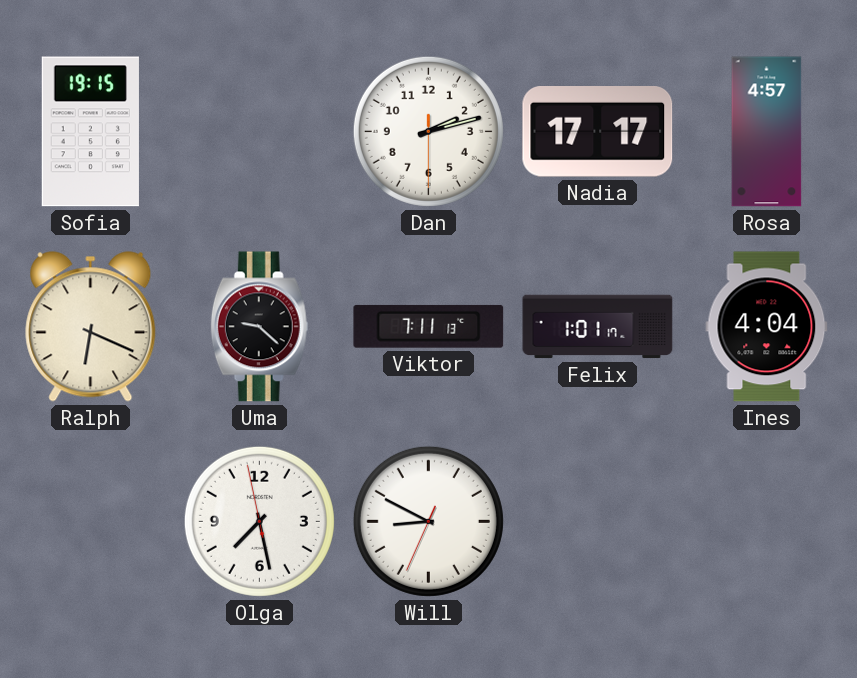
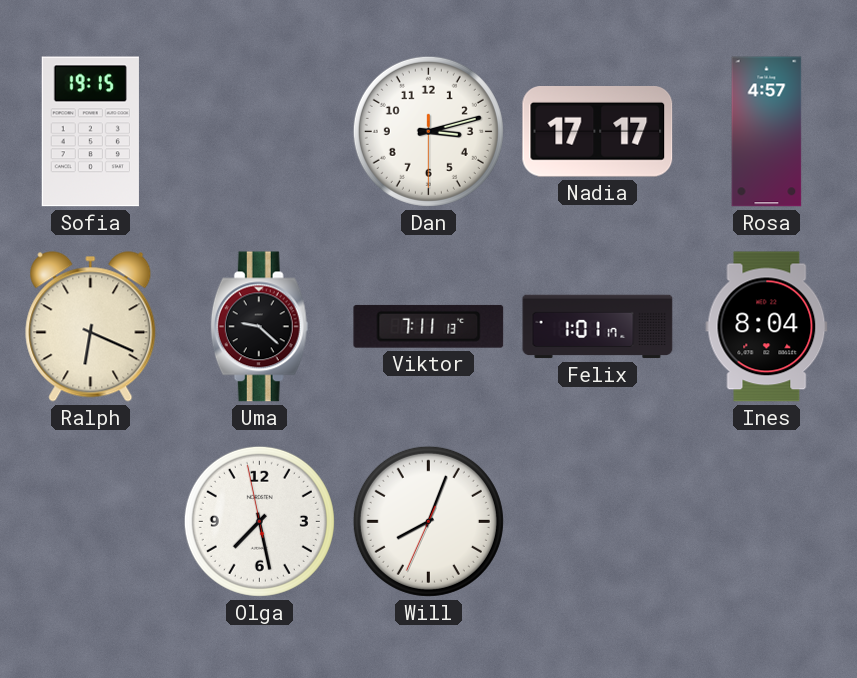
Dan: 2:12 -> 3:12 (428, 131)
Ines: 4:04 -> 8:04 (767, 327)
Will: 8:49 -> 8:03 (428, 521)
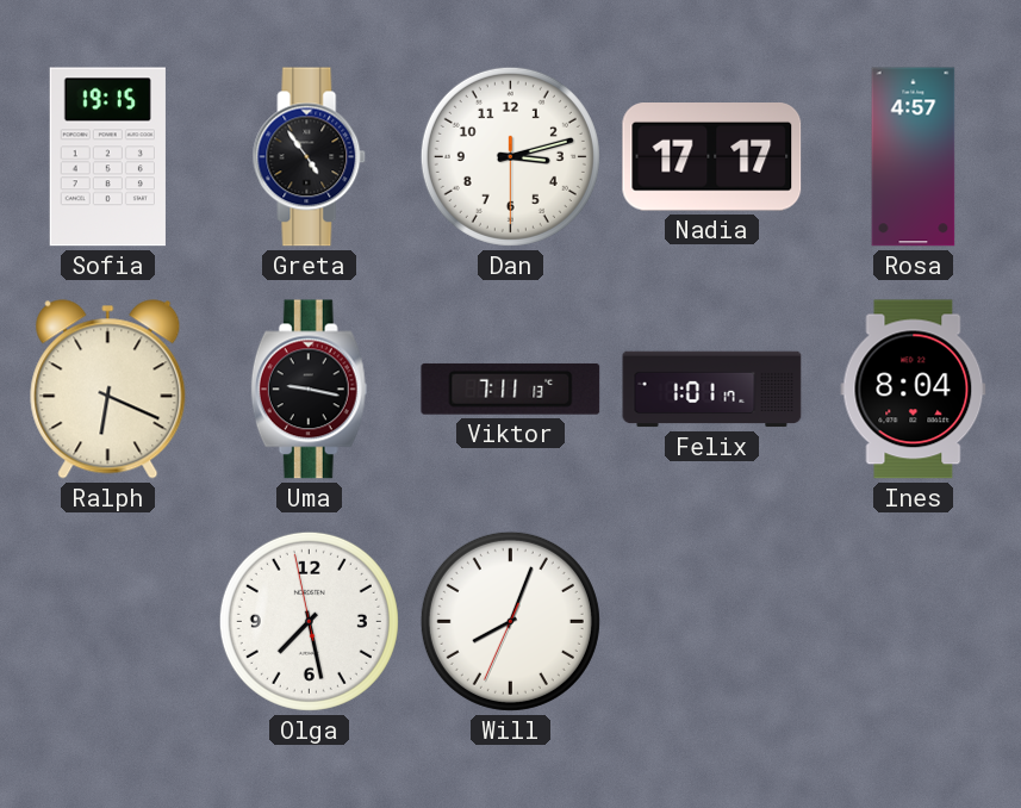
Greta: none -> 4:54 (310, 157)
Uma: 9:22 -> 9:17 (309, 390)
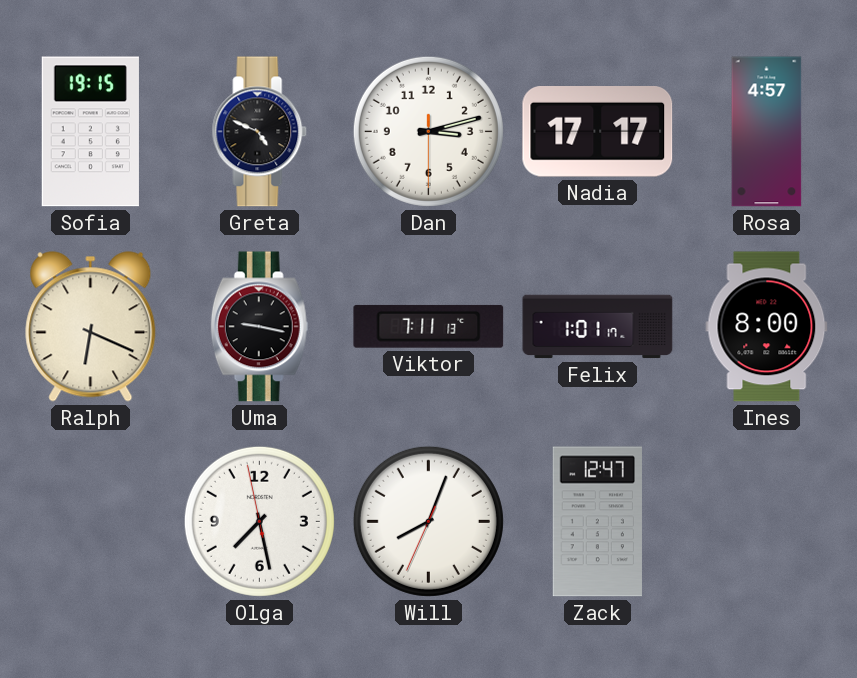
Greta: 4:54 -> 4:49 (260, 132)
Ines: 8:04 -> 8:00 (767, 327)
Zack: none -> 12:47 (597, 522)
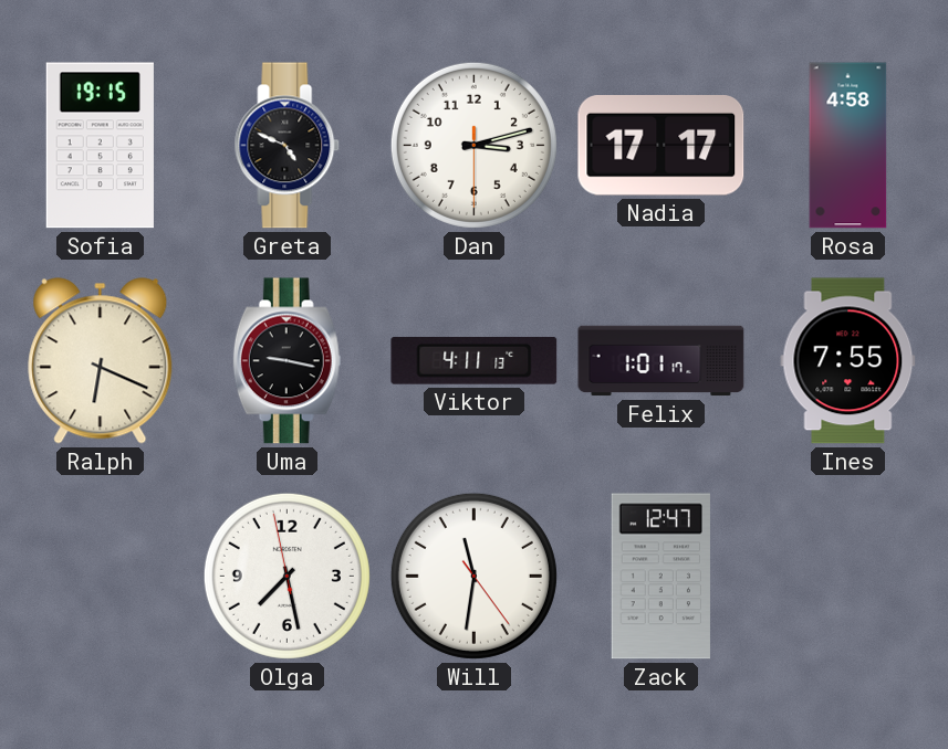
Rosa: 4:57 -> 4:58 (848, 146)
Viktor: 7:11 -> 4:11 (475, 360)
Ines: 8:00 -> 7:55 (848, 361)
Will: 8:03 -> 11:31 (473, 576)
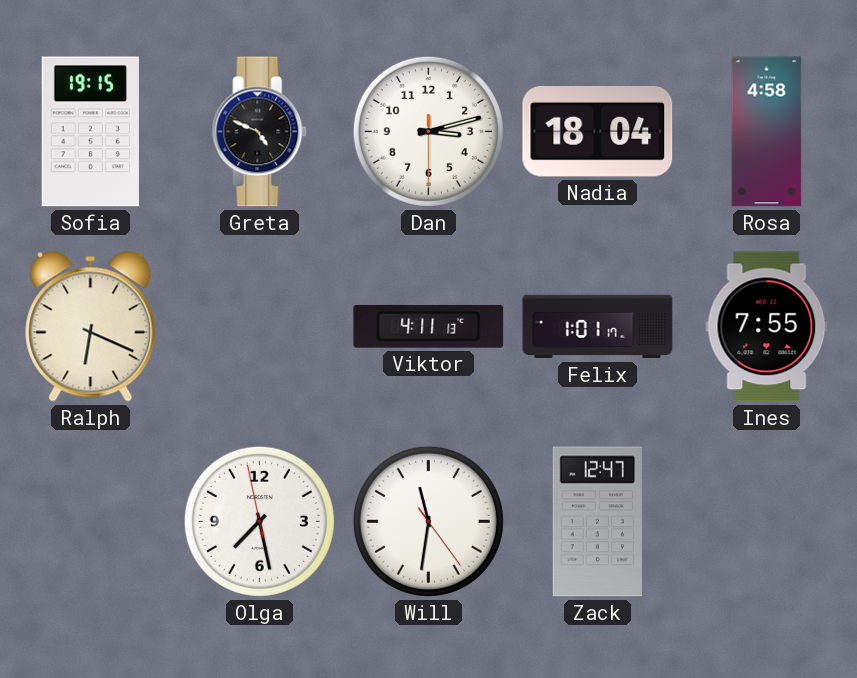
Nadia: 17:17 -> 18:04 (598, 132)
Uma: 9:17 -> none (287, 361)
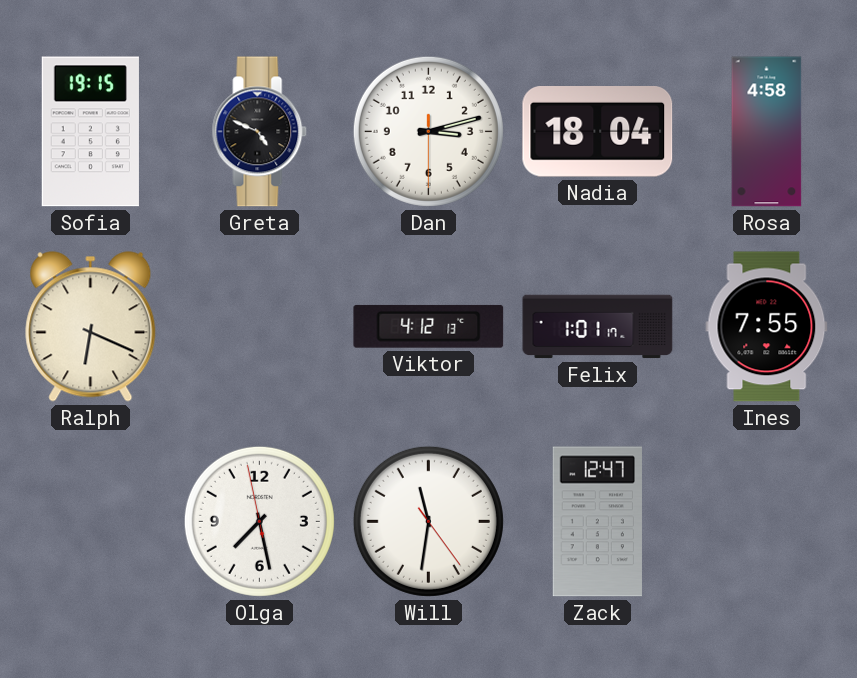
Viktor: 4:11 -> 4:12 (429, 326)
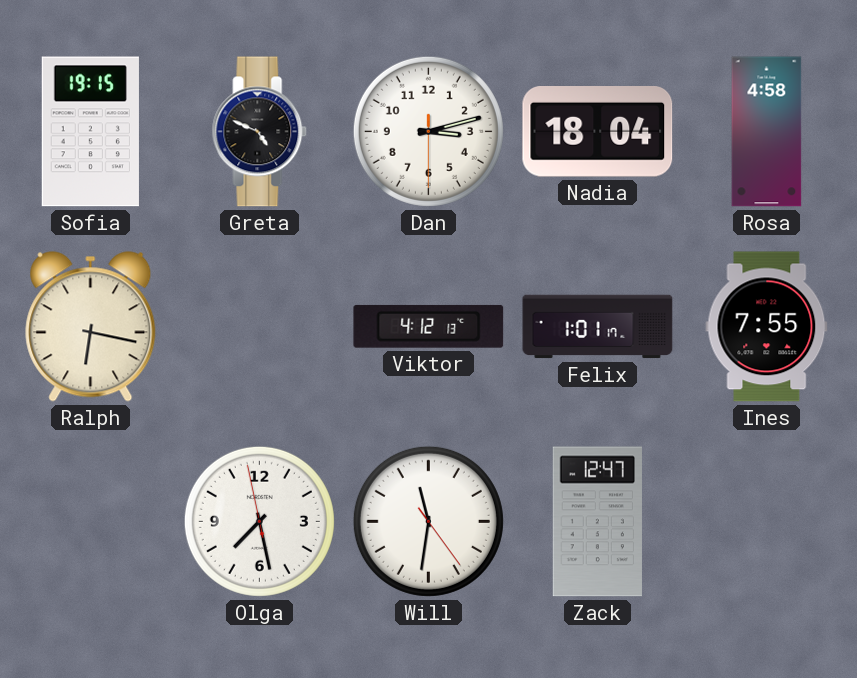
Ralph: 6:19 -> 6:17 (91, 327)
